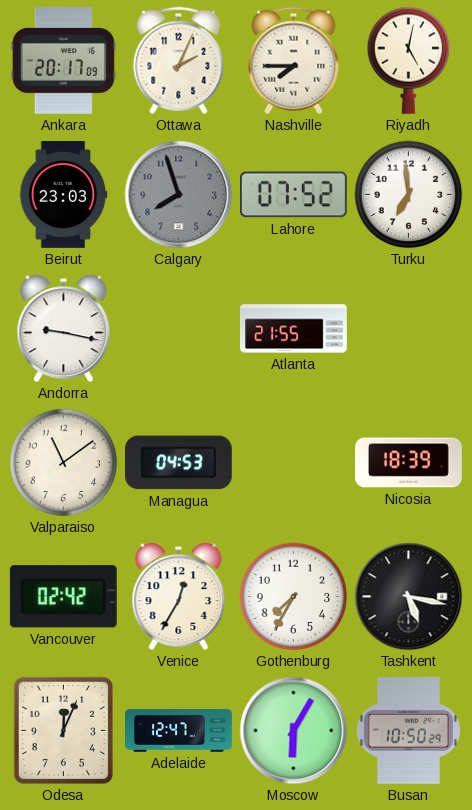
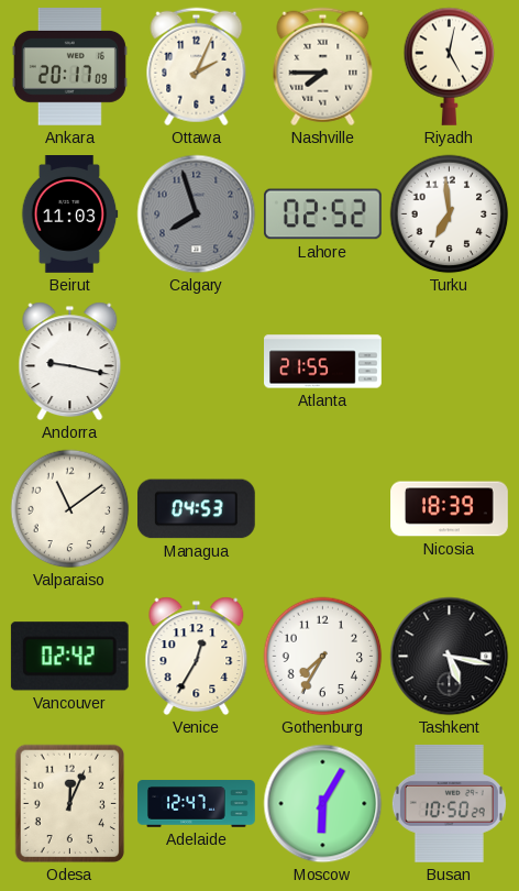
Beirut: 23:03 -> 11:03 (69, 215)
Lahore: 07:52 -> 02:52 (322, 215)
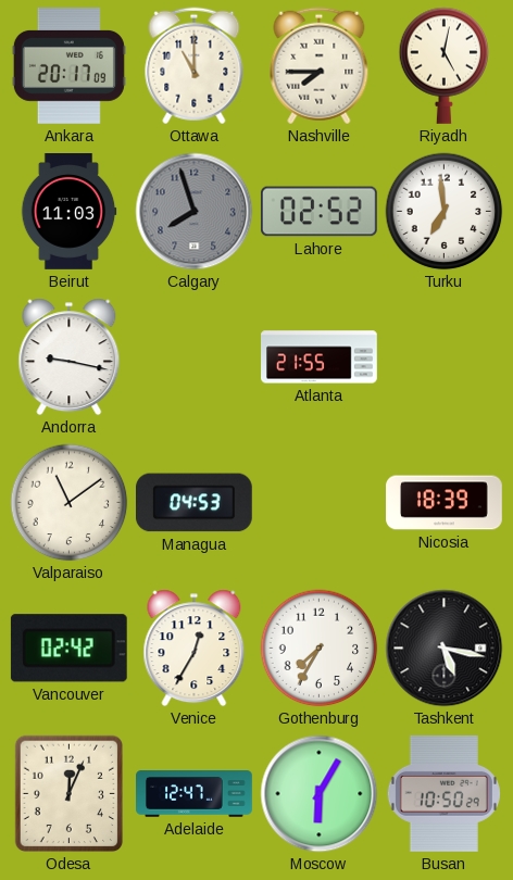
Ottawa: 2:04 -> 11:00 (195, 66)
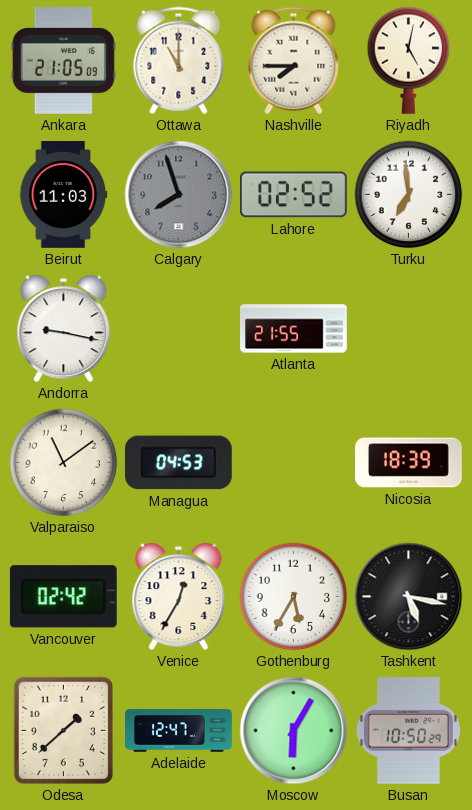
Ankara: 20:17 -> 21:05 (63, 61)
Gothenburg: 7:35 -> 5:35 (294, 597)
Odesa: 12:04 -> 1:38 (64, 731)
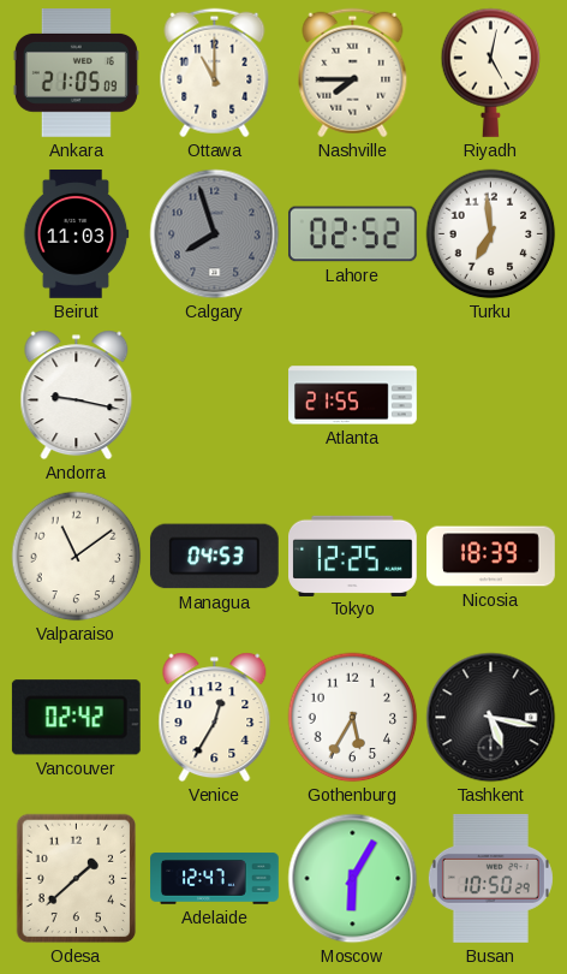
Tokyo: none -> 12:25 (353, 556)
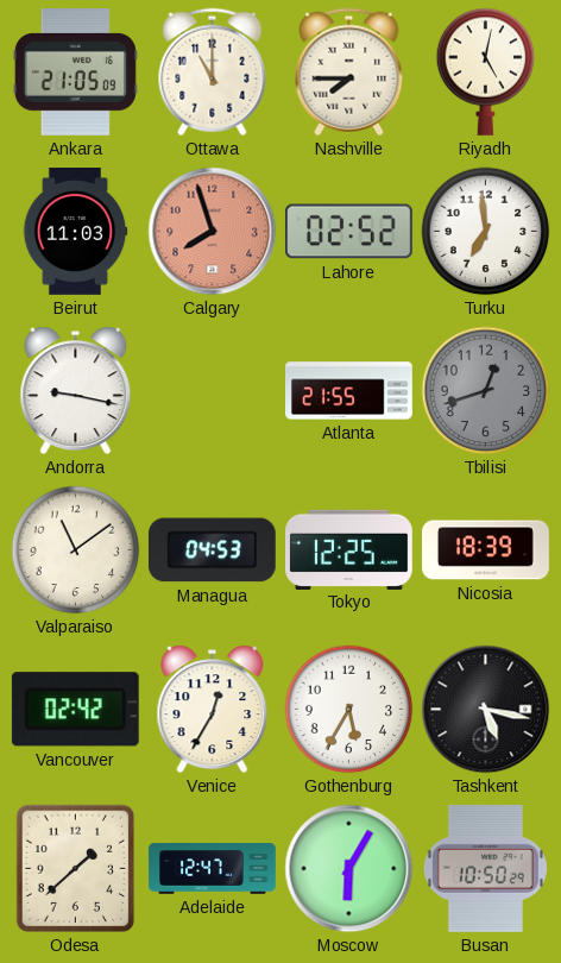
Calgary dial: grey -> salmon (213, 232)
Tbilisi: none -> 12:42 (486, 391)
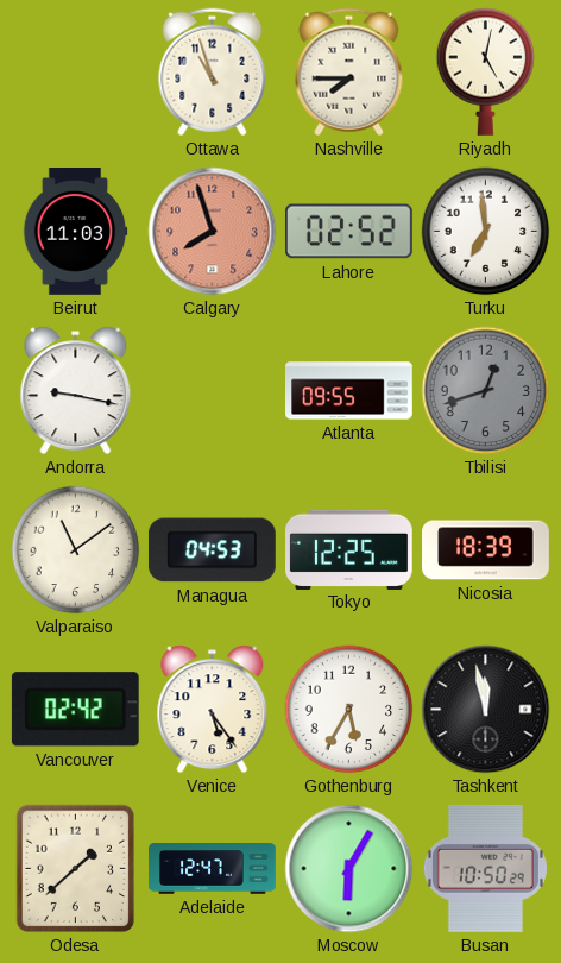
Ankara: 21:05 -> none (75, 73)
Ottawa: 11:00 -> 10:57 (213, 73)
Atlanta: 21:55 -> 09:55 (349, 391)
Venice: 12:35 -> 5:24 (213, 710)
Tashkent: 5:17 -> 11:58 (486, 710)
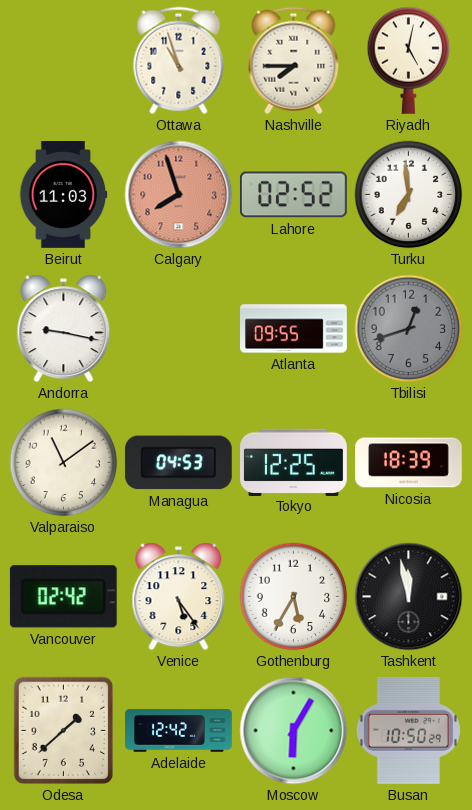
Adelaide: 12:47 -> 12:42 (179, 731)
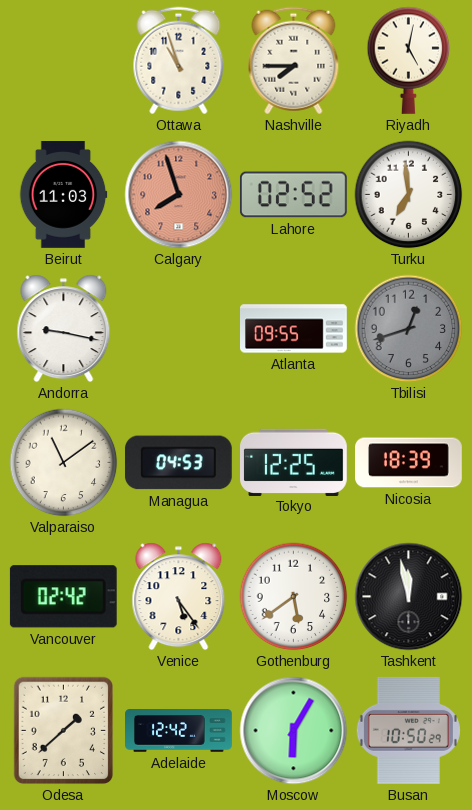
Gothenburg: 5:35 -> 5:39 (294, 597)
